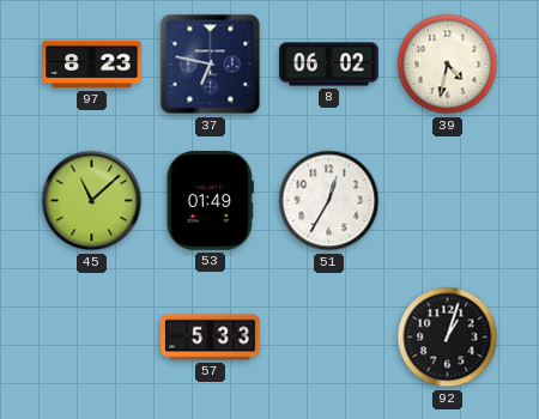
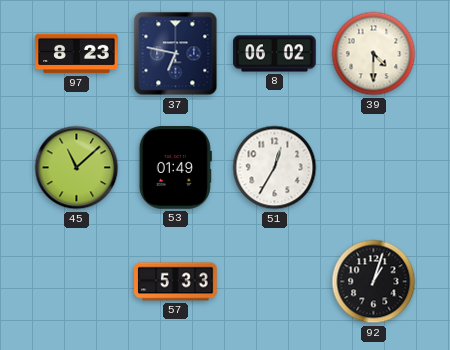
39: 4:32 -> 4:30 (374, 54)
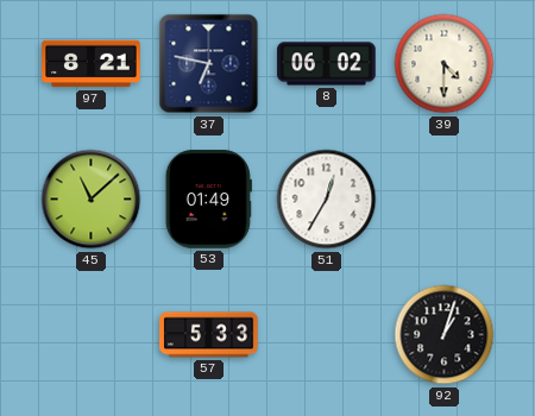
97: 8:23 -> 8:21 (92, 64)
